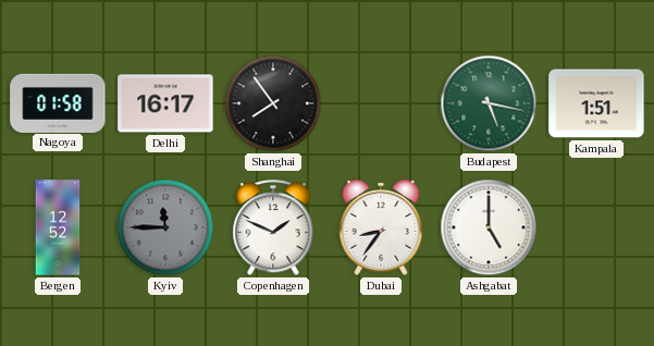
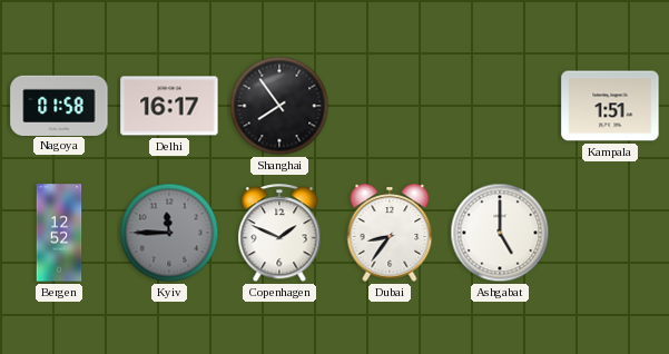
Budapest: 5:17 -> none (489, 103)
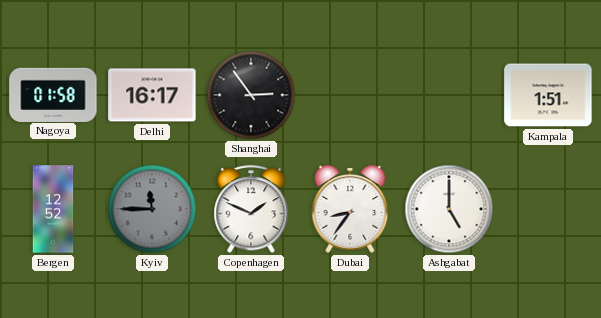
Shanghai: 7:54 -> 2:54 (251, 95)
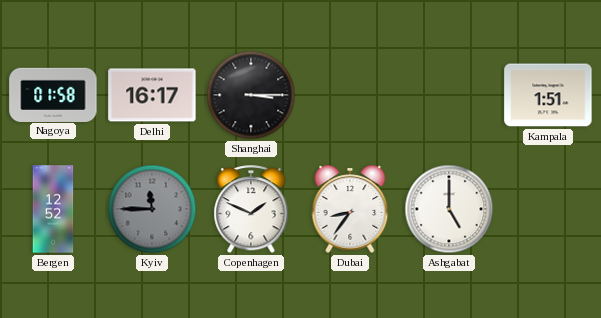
Shanghai: 2:54 -> 3:15 (251, 95)
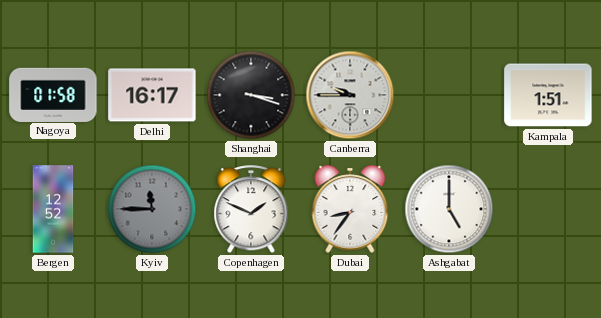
Shanghai: 3:15 -> 3:18 (251, 95)
Canberra: none -> 9:45 (350, 95)
